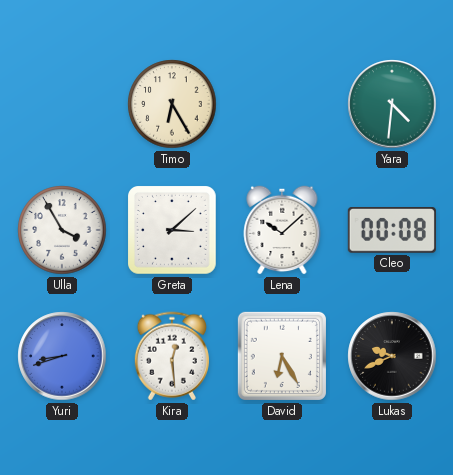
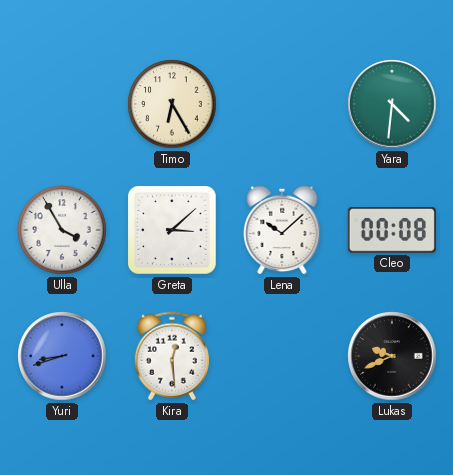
David: 6:25 -> none (282, 356)
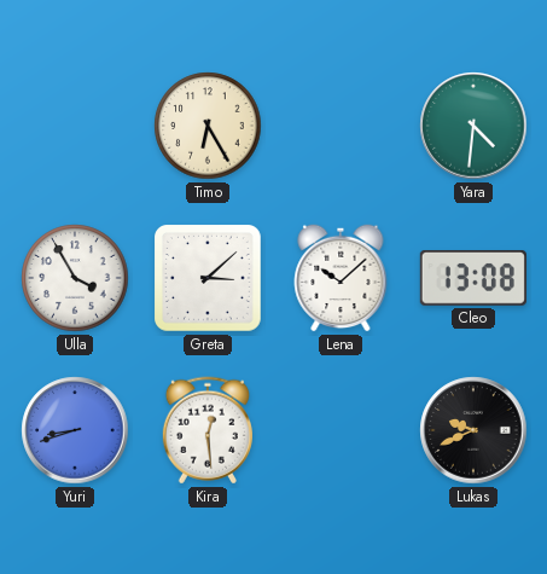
Cleo: 00:08 -> 13:08 (473, 279)
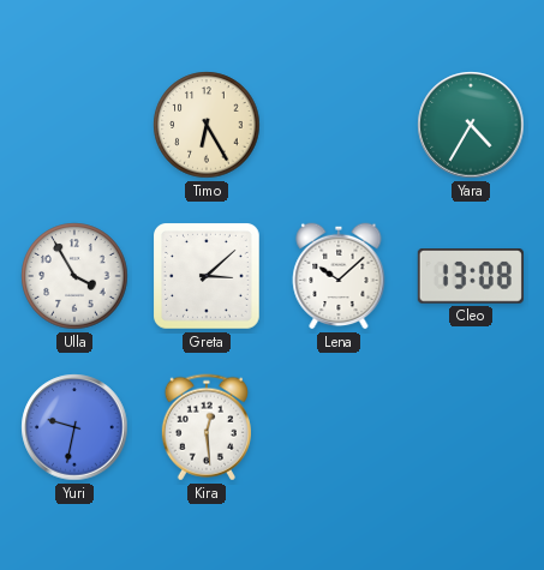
Yara: 4:31 -> 4:35 (471, 125)
Yuri: 8:42 -> 9:32 (74, 427)
Lukas: 9:41 -> none (473, 430)
